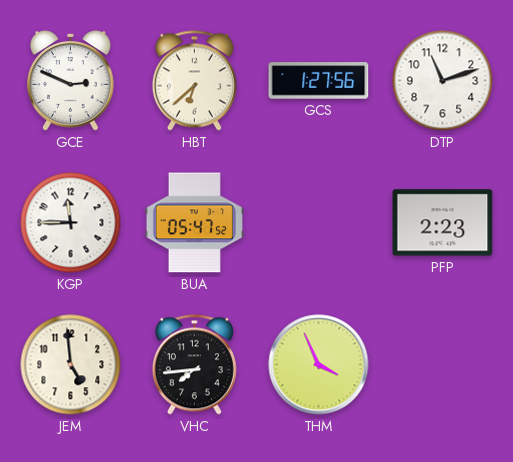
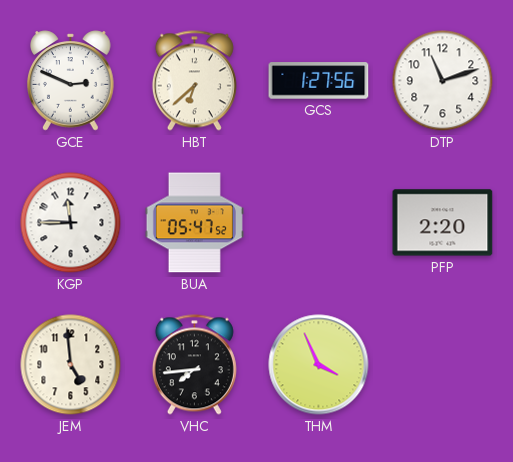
PFP: 2:23 -> 2:20 (443, 223)
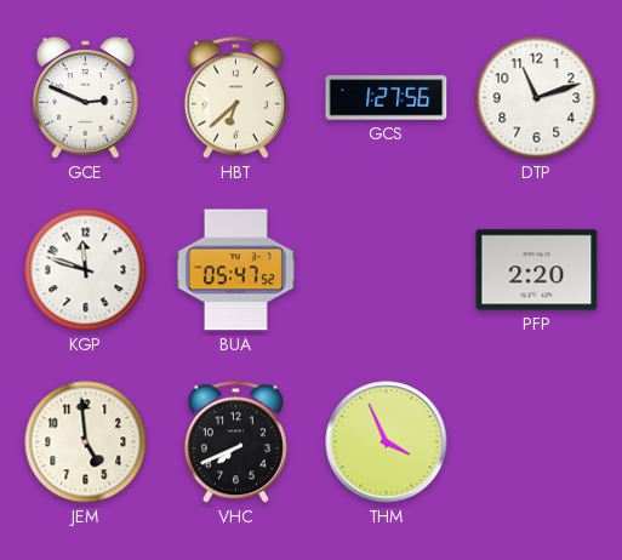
KGP: 11:45 -> 11:48 (86, 270)
VHC: 7:44 -> 7:41 (235, 442)
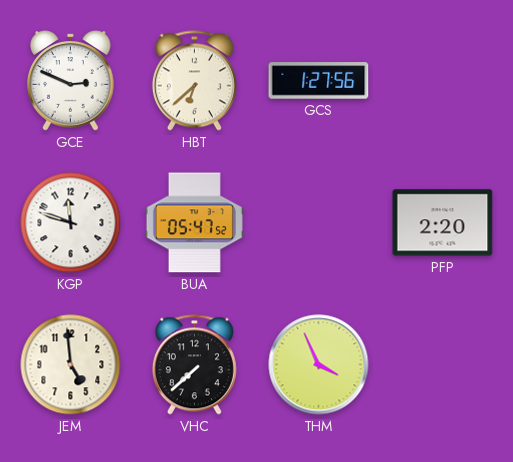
DTP: 11:12 -> none (537, 98)
VHC: 7:41 -> 7:38 (194, 365)
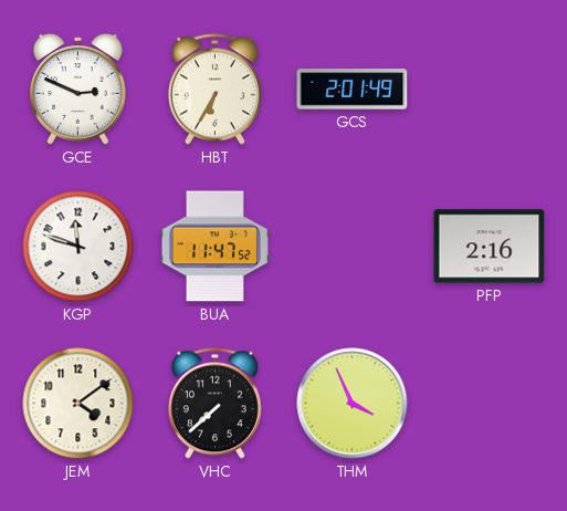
HBT: 6:38 -> 6:35 (214, 90)
GCS: 1:27 -> 2:01 (353, 90)
BUA: 05:47 -> 11:47 (214, 247)
PFP: 2:20 -> 2:16 (490, 247)
JEM: 4:59 -> 4:09 (78, 404)
